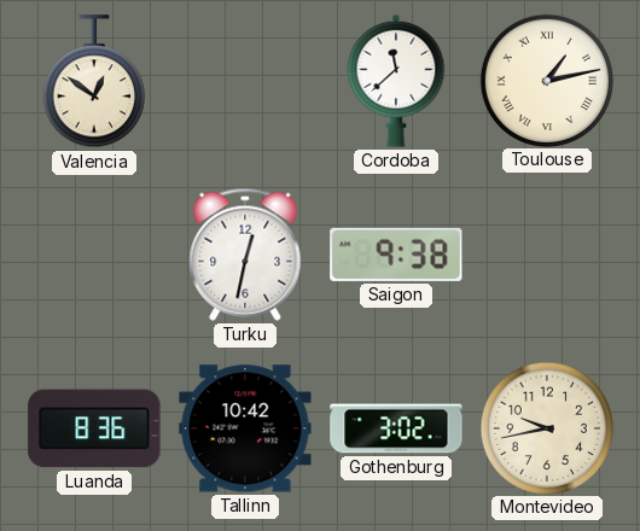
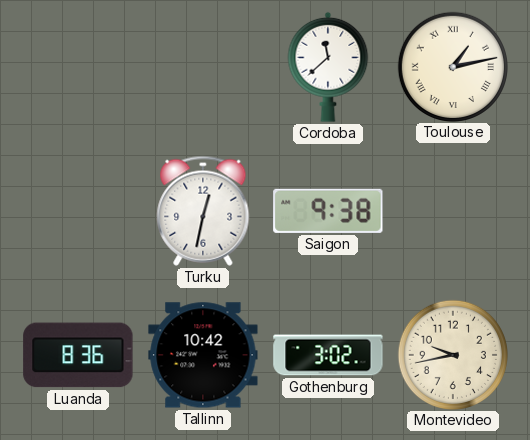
Valencia: 12:51 -> none (94, 82)
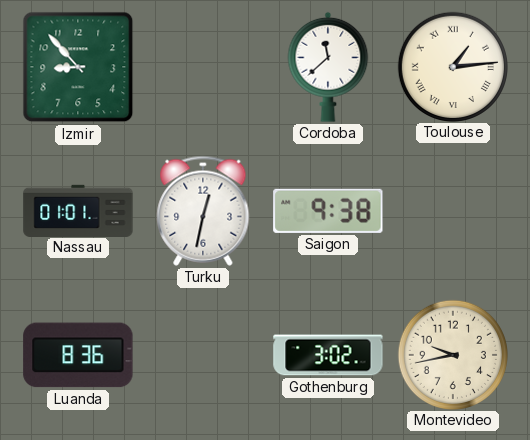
Izmir: none -> 8:53 (78, 67)
Toulouse: 1:13 -> 1:14 (452, 66)
Nassau: none -> 01:01 (78, 210)
Tallinn: 10:42 -> none (203, 355)
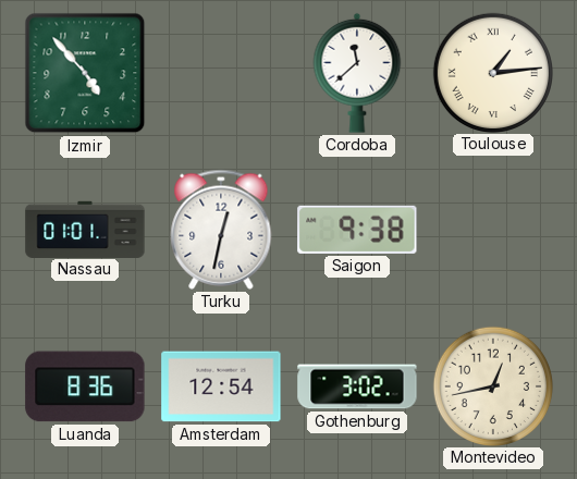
Izmir: 8:53 -> 4:53 (85, 73)
Amsterdam: none -> 12:54 (221, 386)
Montevideo: 9:43 -> 12:43 (492, 385)
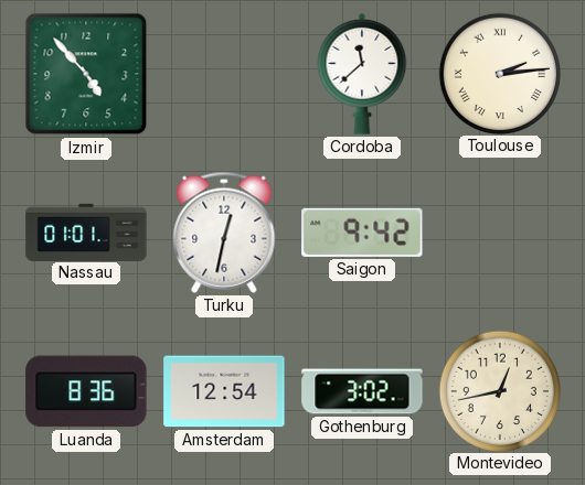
Toulouse: 1:14 -> 2:14 (499, 73)
Saigon: 9:38 -> 9:42 (362, 233)
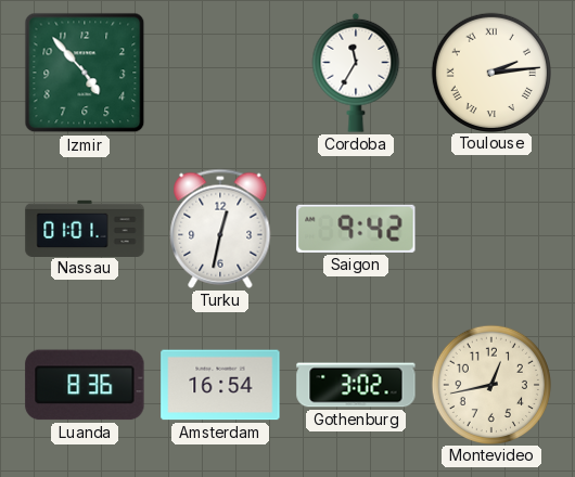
Cordoba: 11:38 -> 11:35 (356, 73)
Amsterdam: 12:54 -> 16:54 (220, 385)
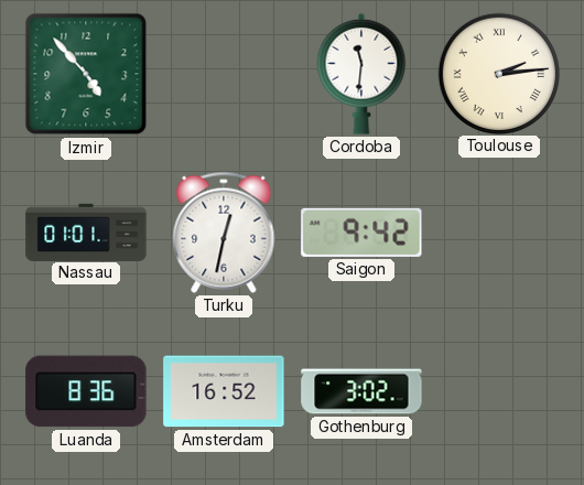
Cordoba: 11:35 -> 11:31 (361, 74)
Amsterdam: 16:54 -> 16:52 (224, 391)
Montevideo: 12:43 -> none (490, 384)
